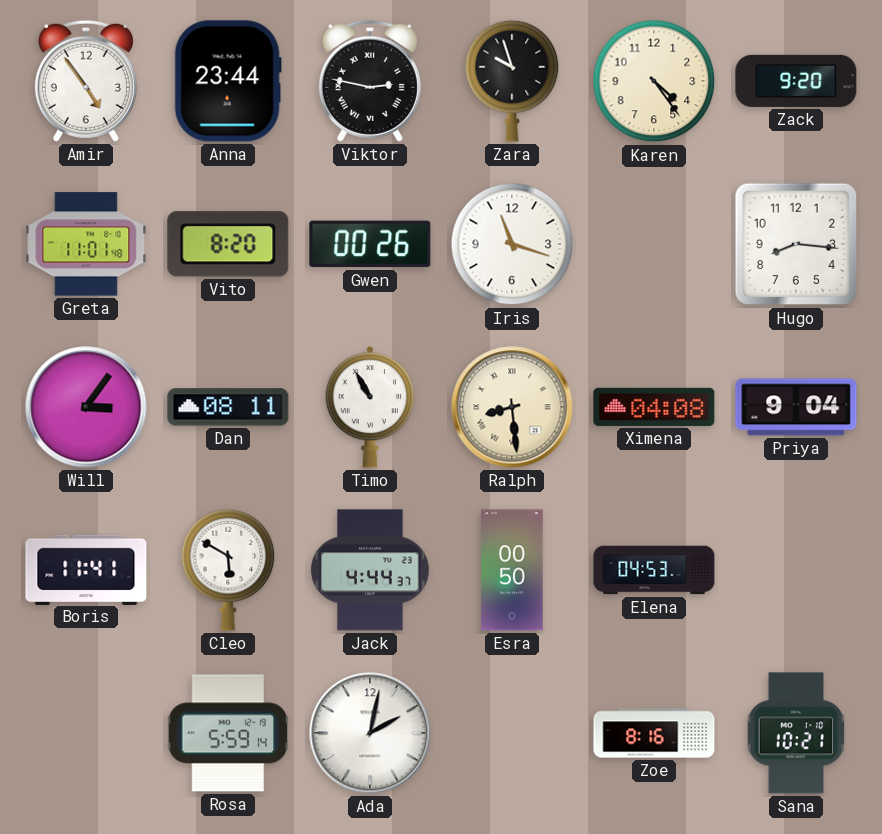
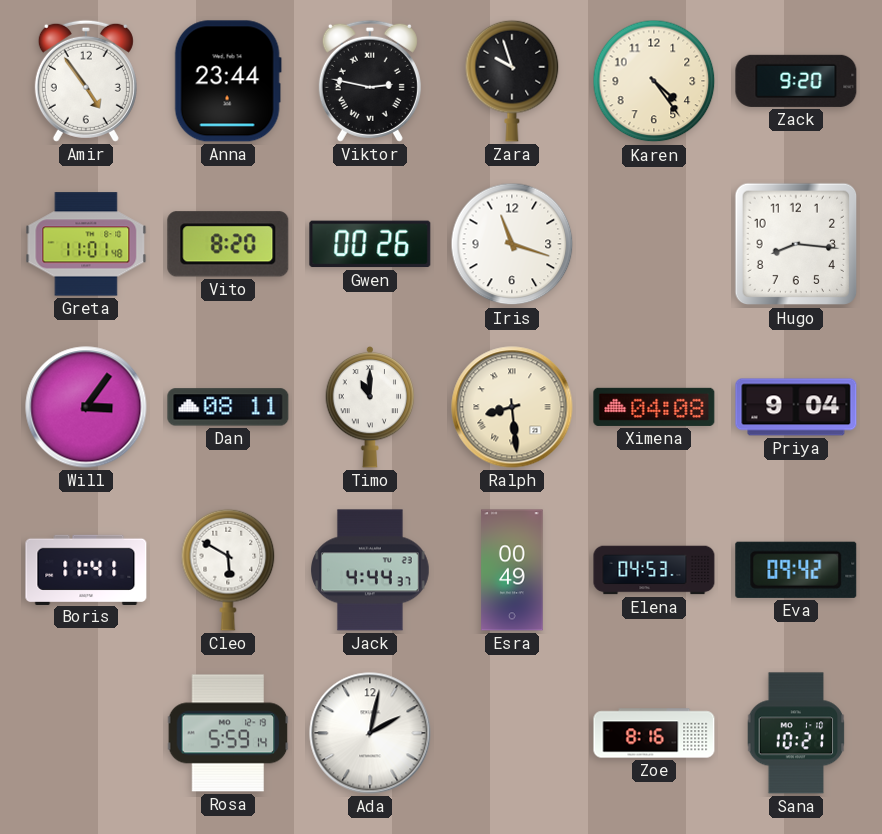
Timo: 10:55 -> 11:00 (370, 407)
Esra: 00:50 -> 00:49 (512, 570)
Eva: none -> 09:42 (796, 570)
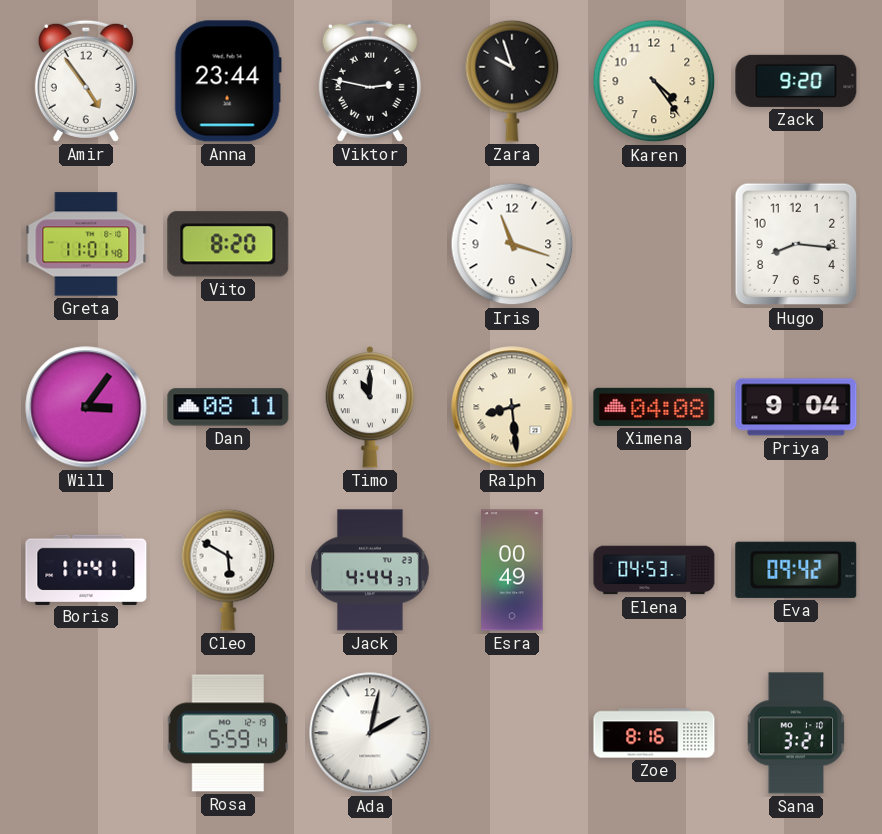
Gwen: 00:26 -> none (370, 244)
Sana: 10:21 -> 3:21 (796, 733)
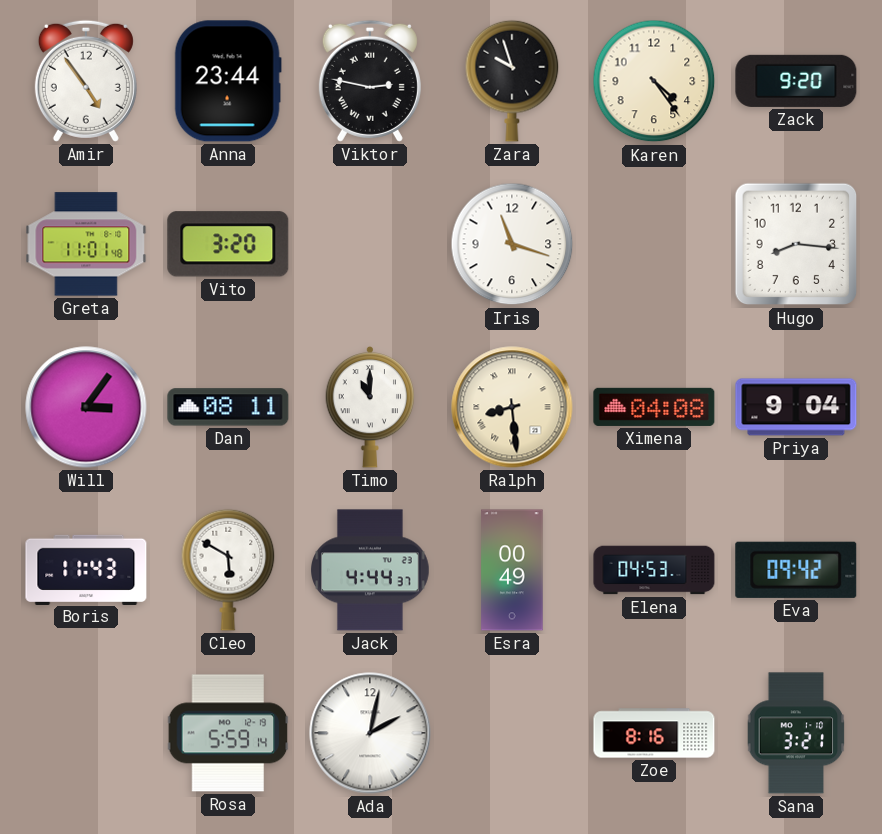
Vito: 8:20 -> 3:20 (228, 244)
Boris: 11:41 -> 11:43 (86, 569)
